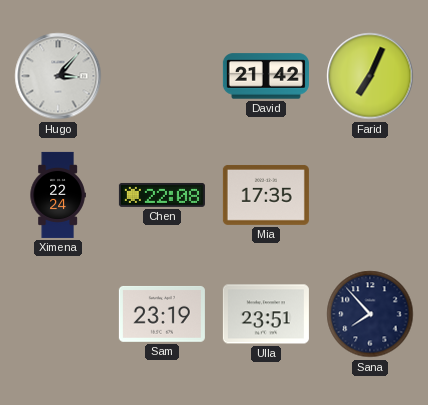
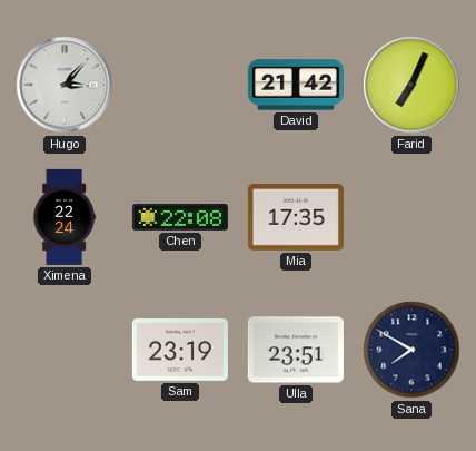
Sana: 7:53 -> 7:50 (411, 350)
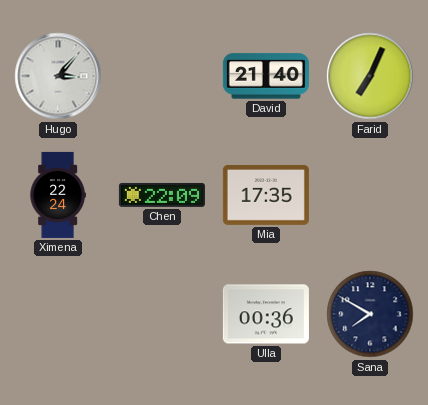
David: 21:42 -> 21:40 (266, 76)
Chen: 22:08 -> 22:09 (162, 195)
Sam: 23:19 -> none (180, 350)
Ulla: 23:51 -> 00:36 (266, 314)
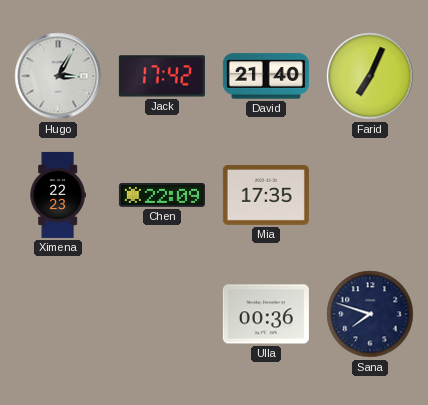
Hugo: 3:07 -> 3:05 (58, 76)
Jack: none -> 17:42 (162, 76)
Ximena: 22:24 -> 22:23 (58, 195)
Sana: 7:50 -> 7:48 (370, 314)
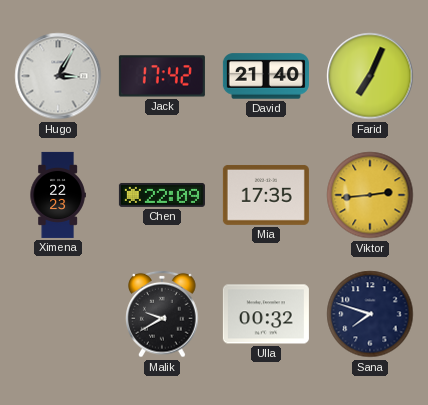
Viktor: none -> 2:44 (370, 195)
Malik: none -> 9:40 (162, 314)
Ulla: 00:36 -> 00:32 (266, 314)
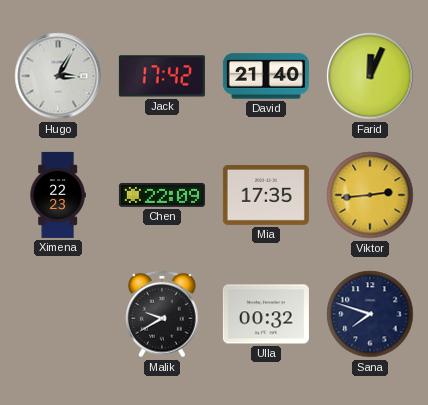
Farid: 7:04 -> 12:04 (370, 76)
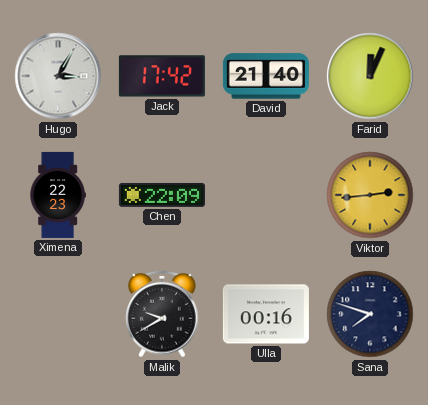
Mia: 17:35 -> none (266, 195)
Ulla: 00:32 -> 00:16 (266, 314)
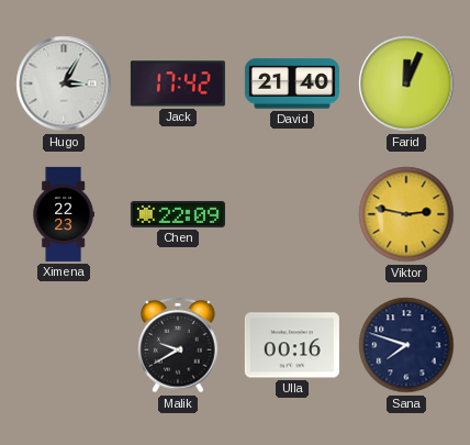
Viktor: 2:44 -> 2:47 (406, 214)
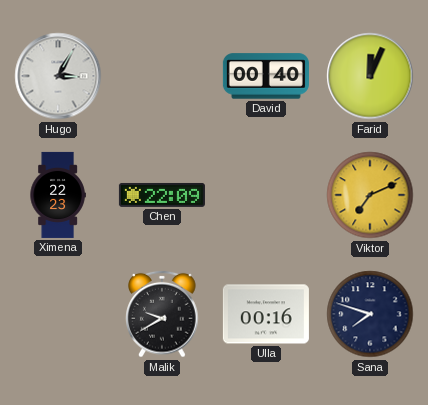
Jack: 17:42 -> none (178, 84)
David: 21:40 -> 00:40 (266, 76)
Viktor: 2:47 -> 7:11 (370, 195)
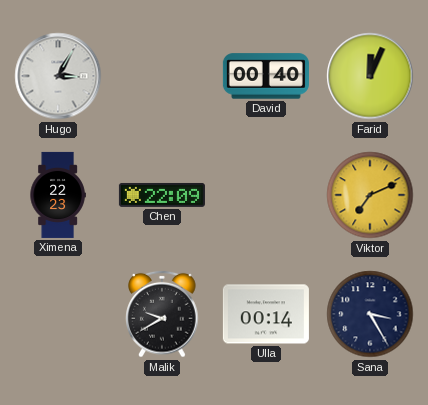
Ulla: 00:16 -> 00:14 (266, 314)
Sana: 7:48 -> 3:25 (370, 314)
